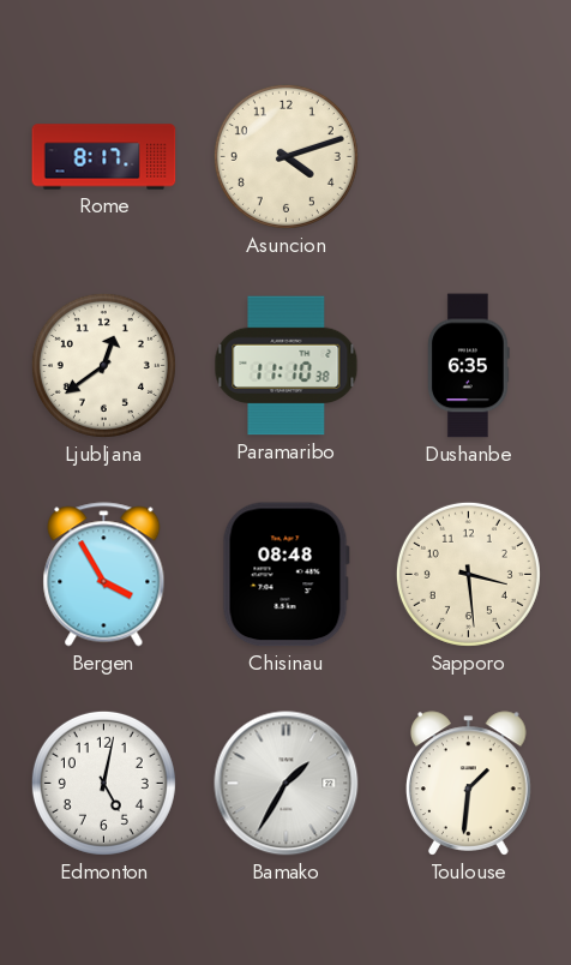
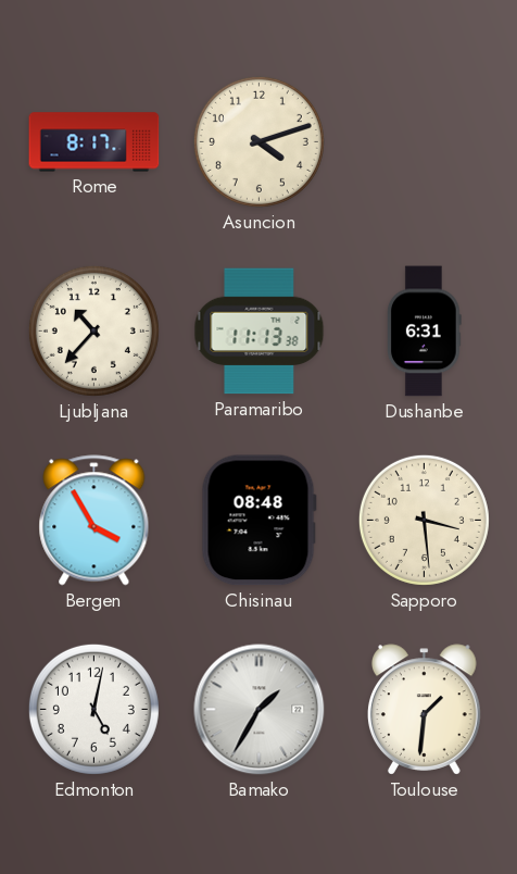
Ljubljana: 12:39 -> 10:37 (93, 330)
Paramaribo: 11:10 -> 11:13 (260, 332)
Dushanbe: 6:35 -> 6:31 (425, 332)
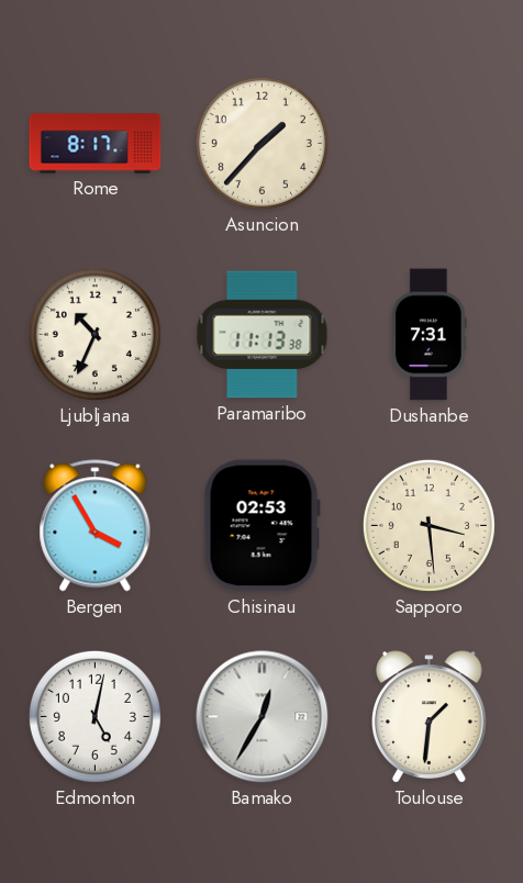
Asuncion: 4:12 -> 1:37 (261, 143)
Ljubljana: 10:37 -> 10:34 (94, 334)
Dushanbe: 6:31 -> 7:31 (430, 335)
Chisinau: 08:48 -> 02:53 (261, 526)
Bamako: 1:35 -> 12:35 (263, 717)
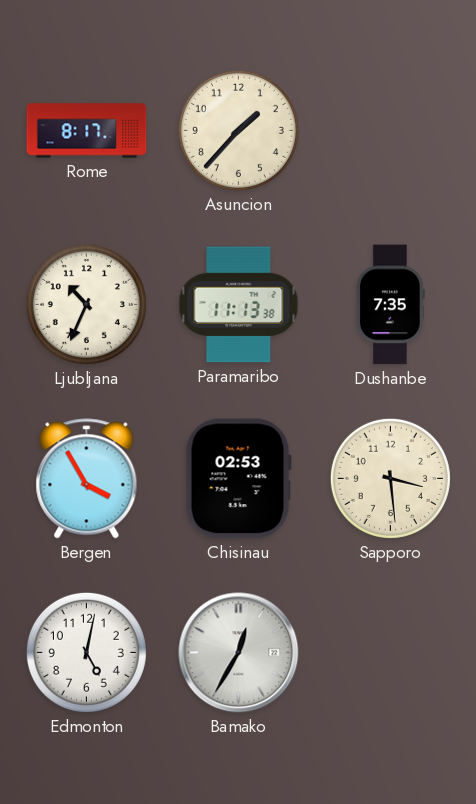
Dushanbe: 7:31 -> 7:35 (391, 305)
Toulouse: 1:31 -> none (430, 717)
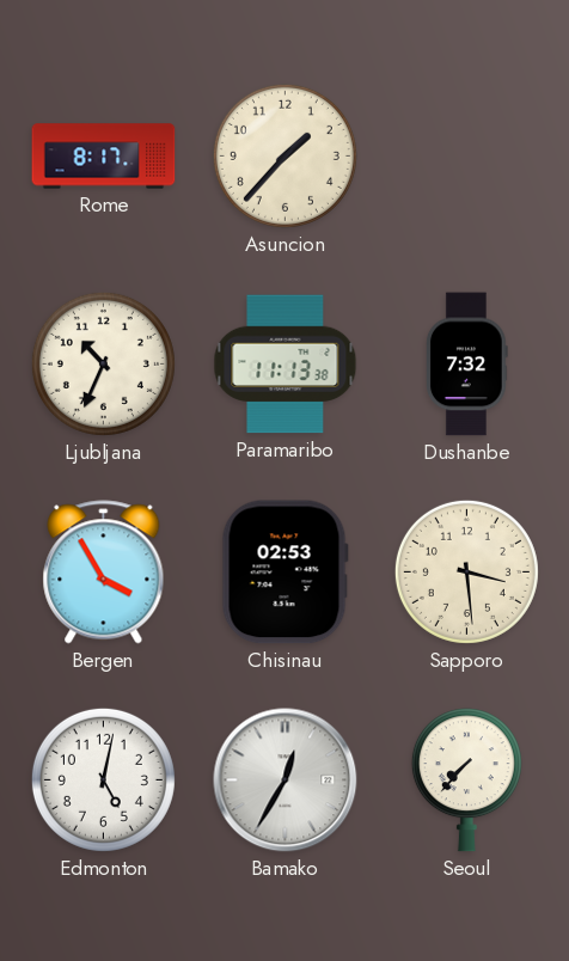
Dushanbe: 7:35 -> 7:32 (467, 365)
Seoul: none -> 7:37 (466, 781)
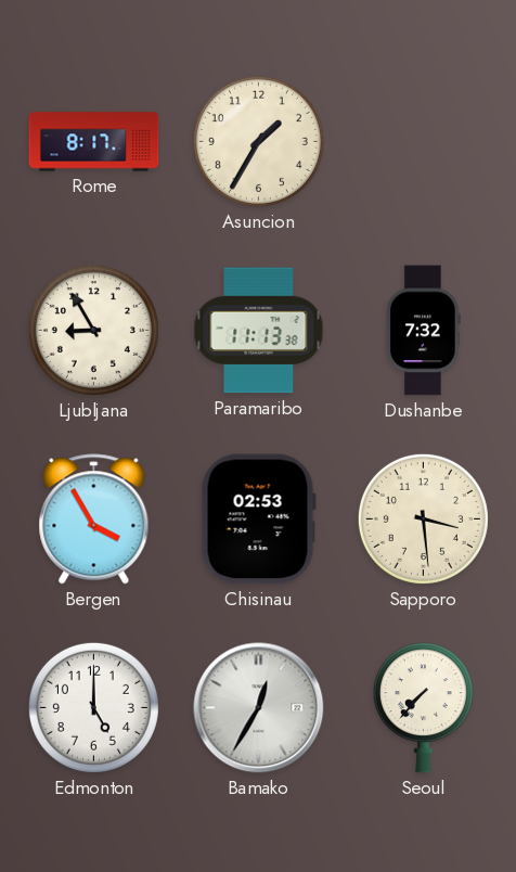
Asuncion: 1:37 -> 1:35 (258, 141)
Ljubljana: 10:34 -> 8:55 (93, 330)
Edmonton: 5:02 -> 5:00 (93, 707)
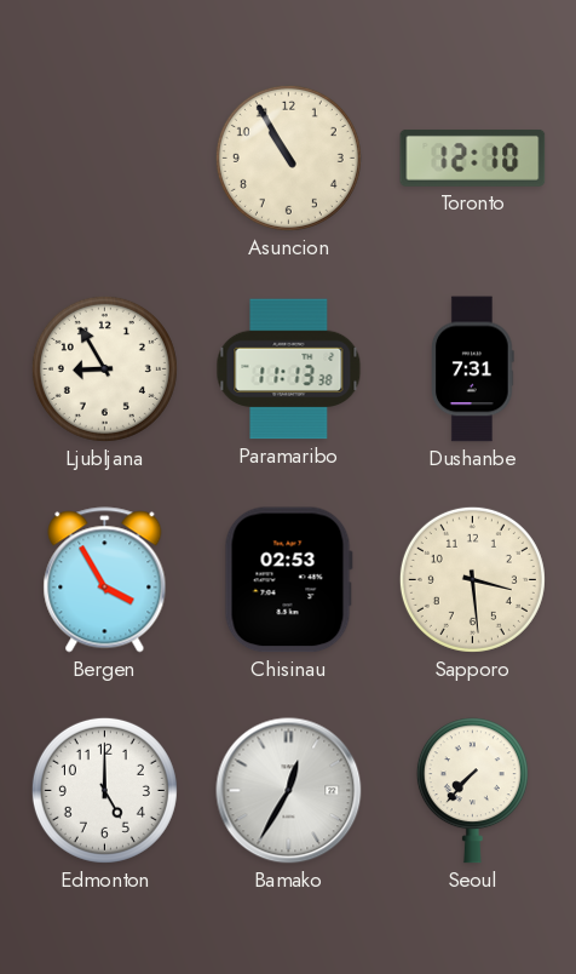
Rome: 8:17 -> none (94, 142)
Asuncion: 1:35 -> 10:55 (288, 157)
Toronto: none -> 12:10 (473, 157)
Dushanbe: 7:32 -> 7:31 (473, 369)
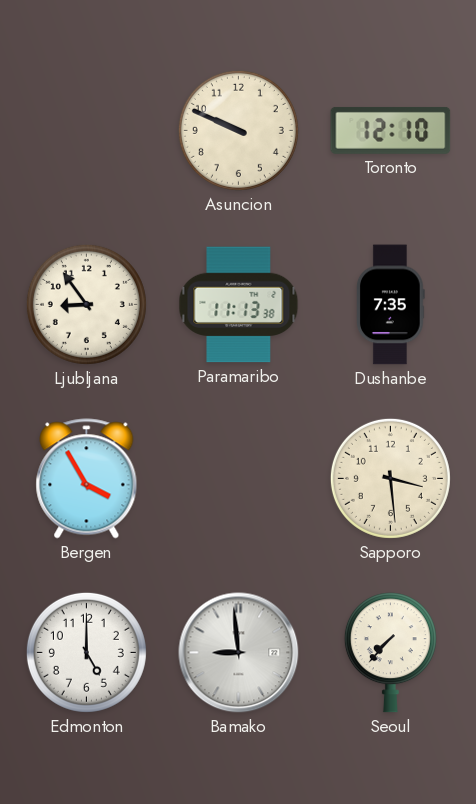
Asuncion: 10:55 -> 9:49 (238, 130)
Ljubljana: 8:55 -> 8:54 (86, 304)
Dushanbe: 7:31 -> 7:35 (391, 305)
Chisinau: 02:53 -> none (288, 580)
Bamako: 12:35 -> 8:59 (239, 653)
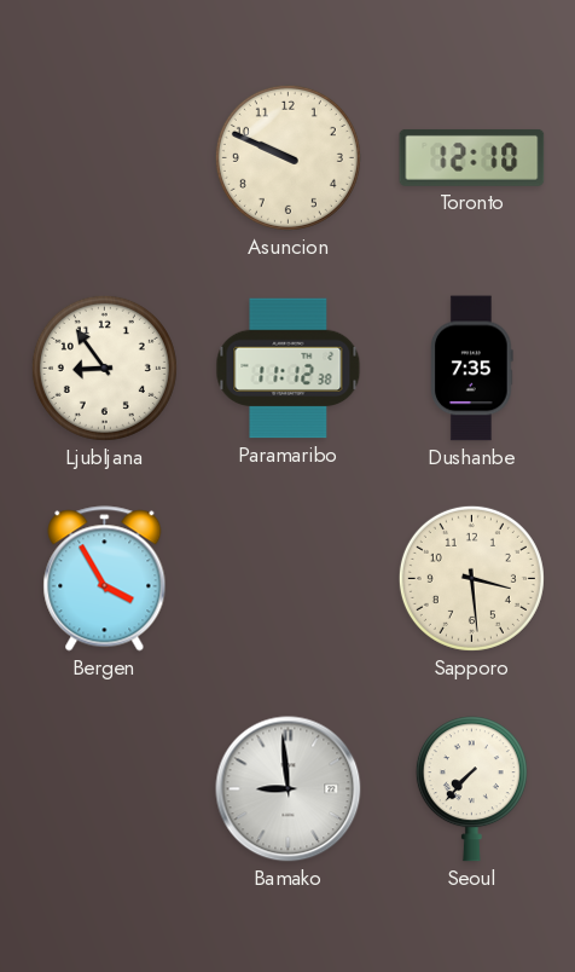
Paramaribo: 11:13 -> 11:12 (289, 369)
Edmonton: 5:00 -> none (86, 652)
